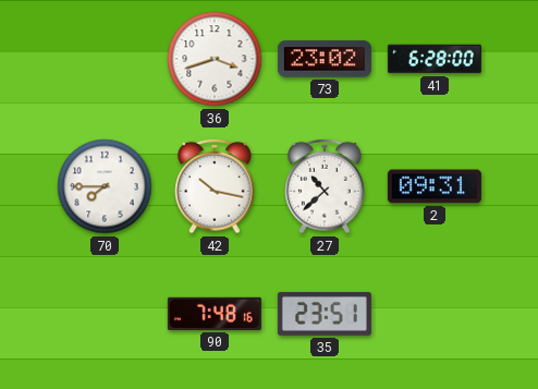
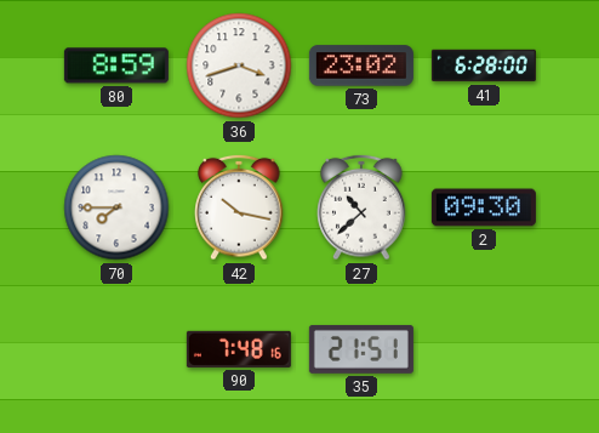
80: none -> 8:59 (116, 65)
2: 09:31 -> 09:30 (484, 207)
35: 23:51 -> 21:51 (361, 349)
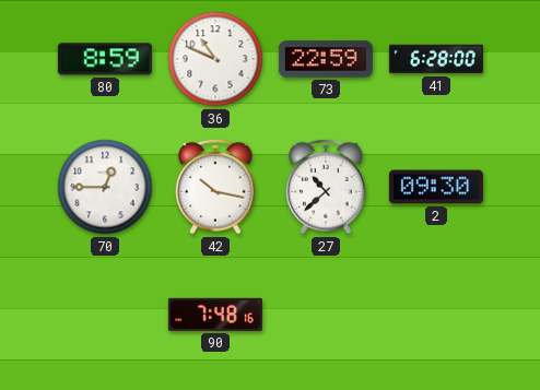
36: 3:42 -> 10:49 (215, 59)
73: 23:02 -> 22:59 (326, 59)
70: 7:45 -> 12:45 (105, 187)
35: 21:51 -> none (361, 349)
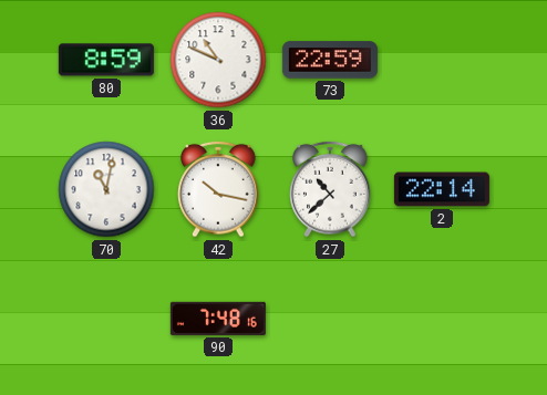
41: 6:28 -> none (436, 59)
70: 12:45 -> 11:02 (106, 189)
2: 09:30 -> 22:14 (442, 189)
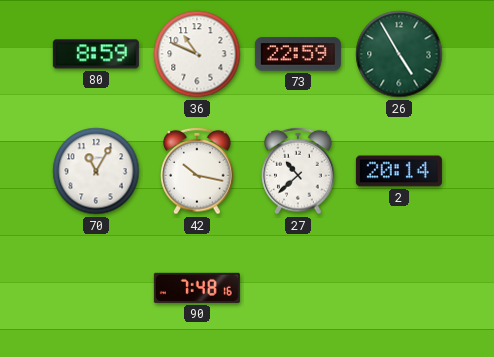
26: none -> 4:55 (399, 54)
70: 11:02 -> 11:05 (96, 171)
2: 22:14 -> 20:14 (399, 171)
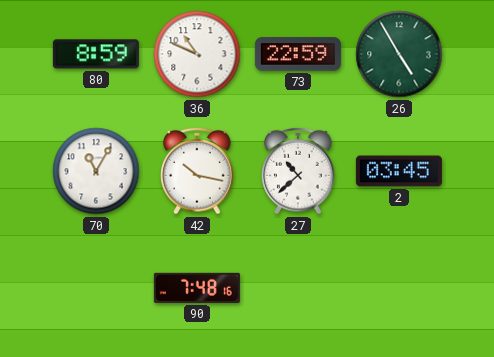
2: 20:14 -> 03:45 (399, 171)
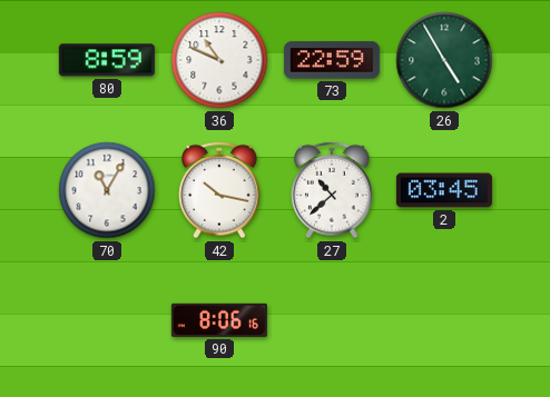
90: 7:48 -> 8:06 (219, 320)
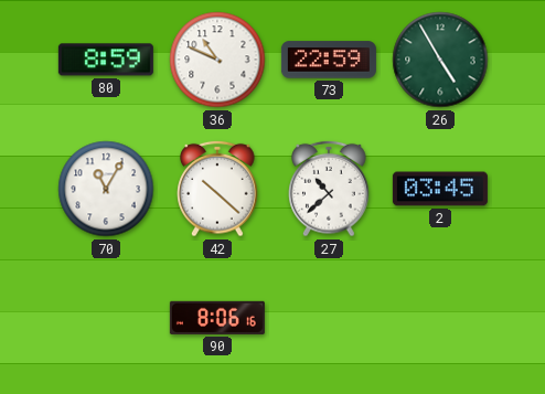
42: 10:17 -> 10:22 (217, 189)
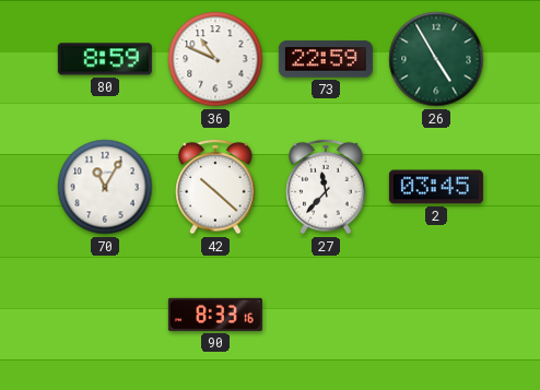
27: 10:38 -> 11:37 (326, 187)
90: 8:06 -> 8:33 (215, 315)
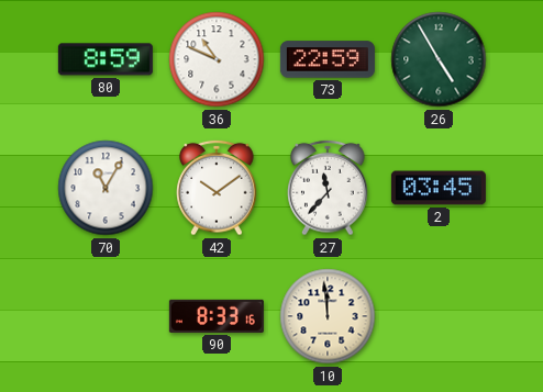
42: 10:22 -> 10:09 (217, 188)
10: none -> 11:59 (328, 316)
